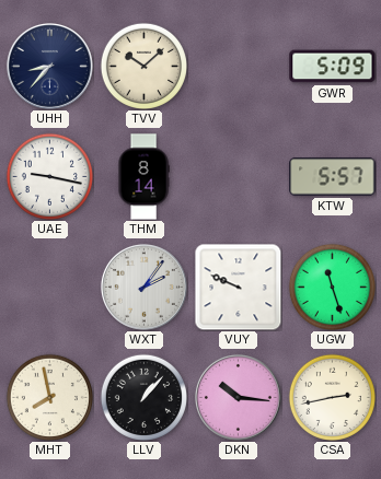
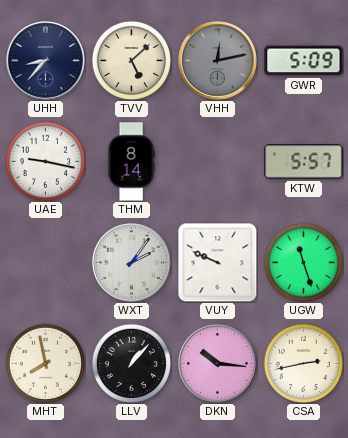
TVV: 10:08 -> 5:08 (131, 60)
VHH: none -> 12:13 (217, 60)
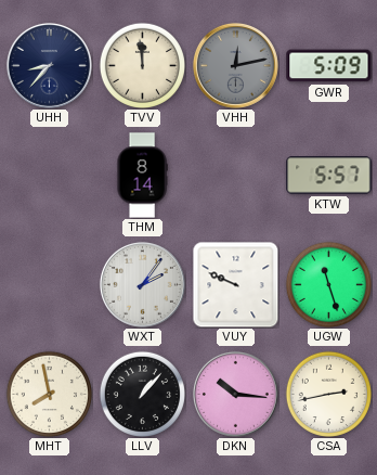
TVV: 5:08 -> 11:59 (142, 65)
UAE: 9:17 -> none (45, 161)
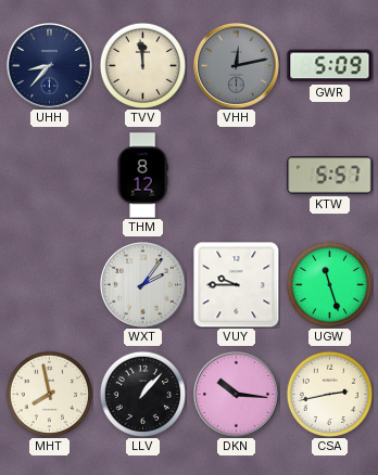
THM: 8:14 -> 8:12 (142, 176)
VUY: 9:49 -> 9:45 (236, 284)
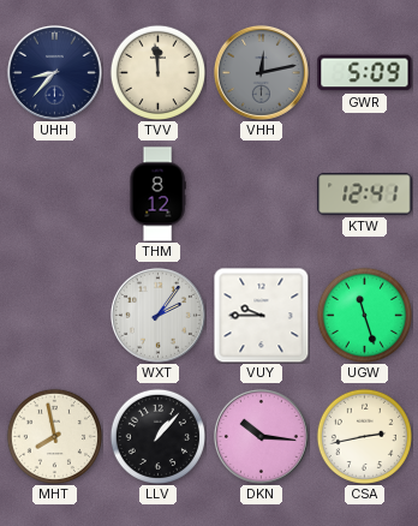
KTW: 5:57 -> 12:41 (365, 195)
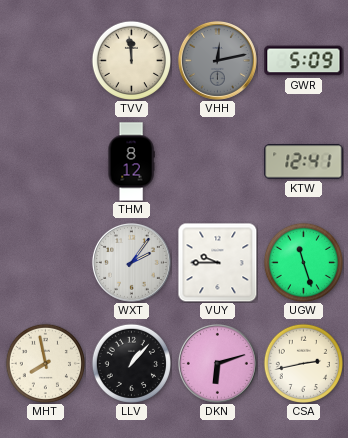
UHH: 8:37 -> none (54, 72)
DKN: 10:16 -> 6:12 (217, 363)
